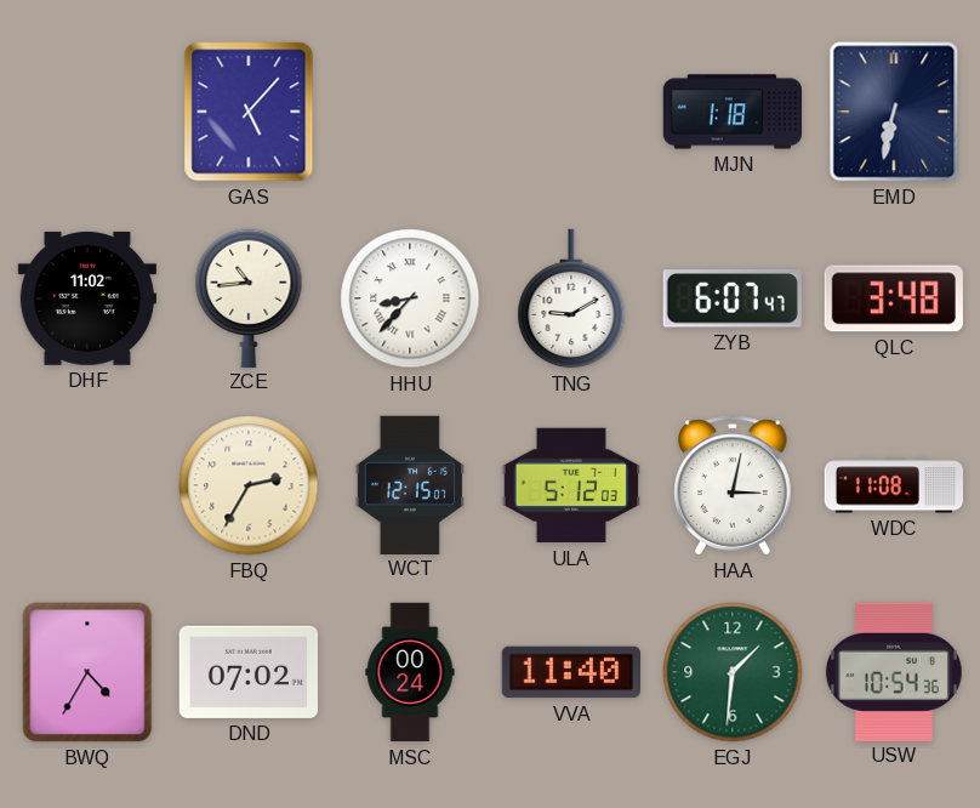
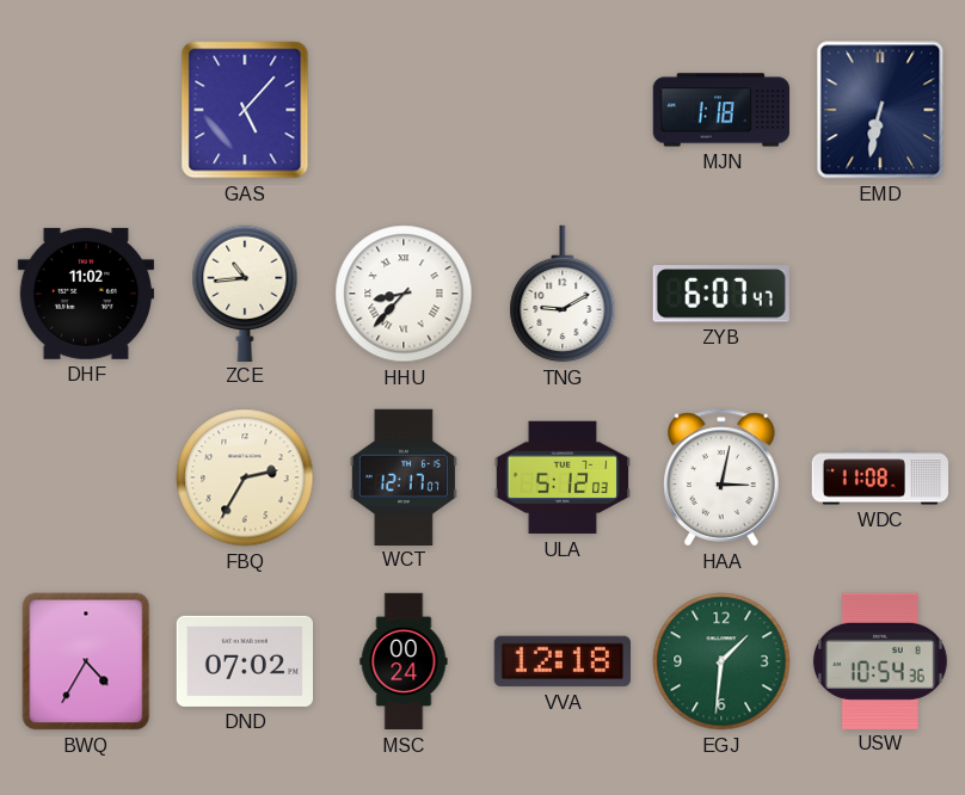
QLC: 3:48 -> none (894, 298)
WCT: 12:15 -> 12:17 (404, 476)
VVA: 11:40 -> 12:18 (561, 661)
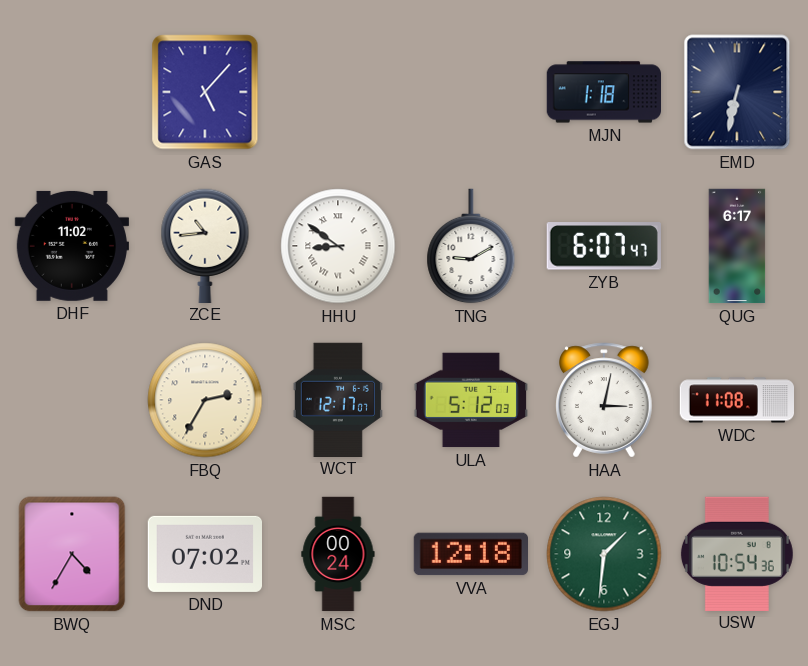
HHU: 8:37 -> 8:51 (338, 246)
QUG: none -> 6:17 (737, 246)
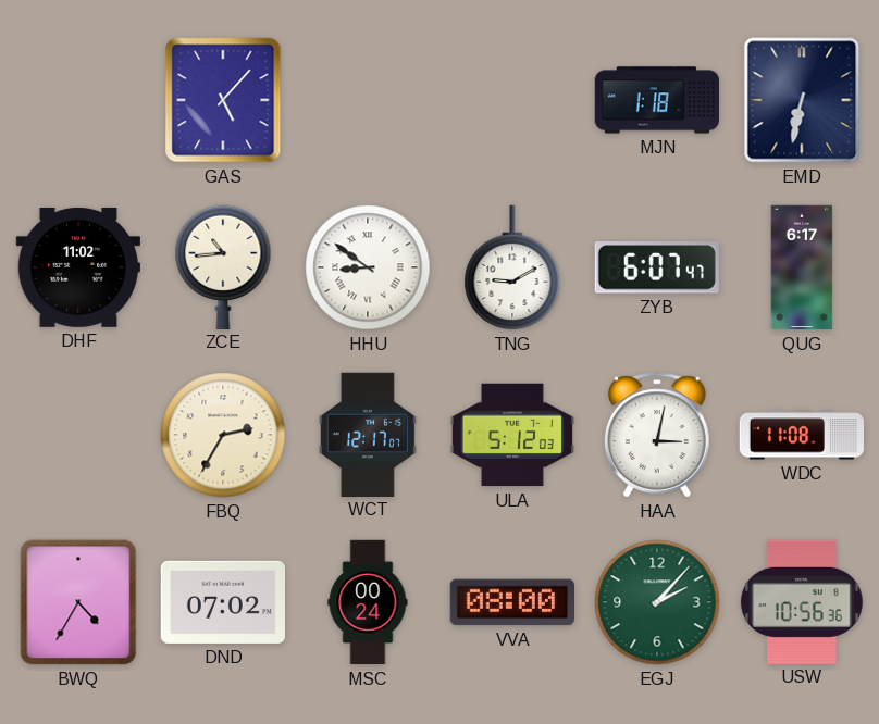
VVA: 12:18 -> 08:00 (511, 602)
EGJ: 1:31 -> 2:07 (657, 602)
USW: 10:54 -> 10:56 (802, 601)
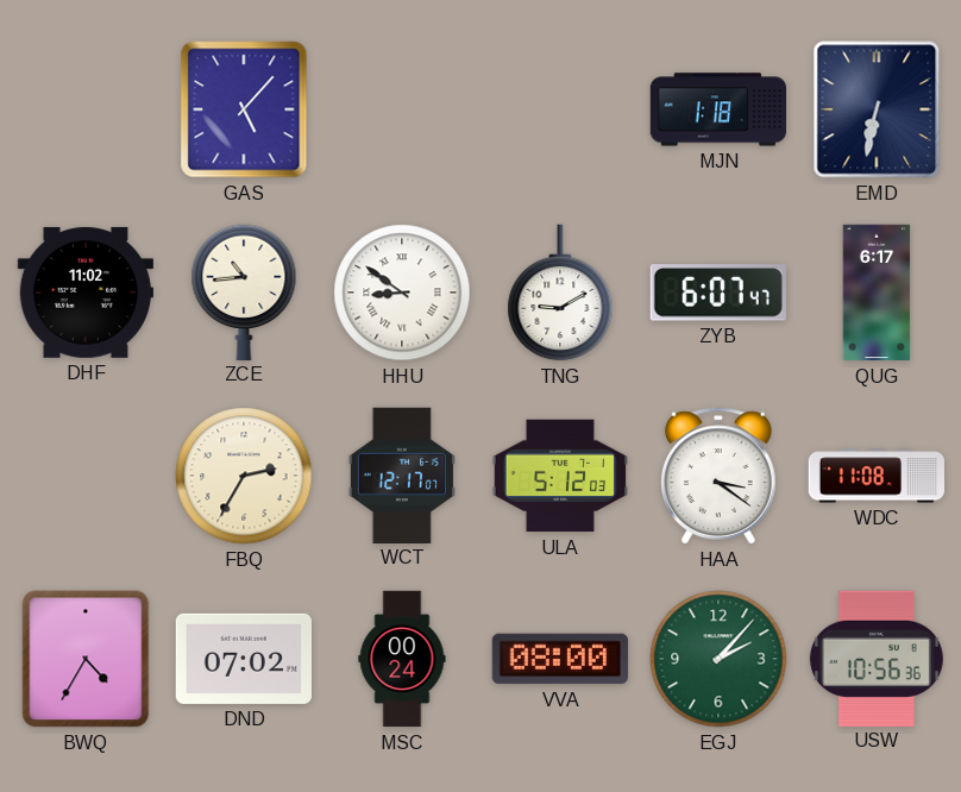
HAA: 3:02 -> 3:21 (718, 476)
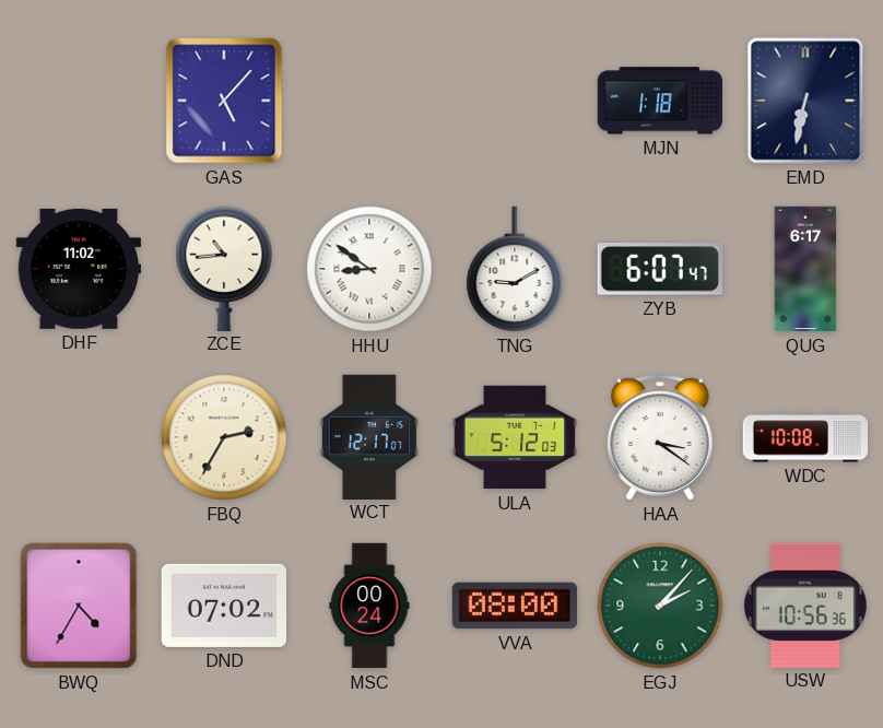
WDC: 11:08 -> 10:08 (805, 437)
